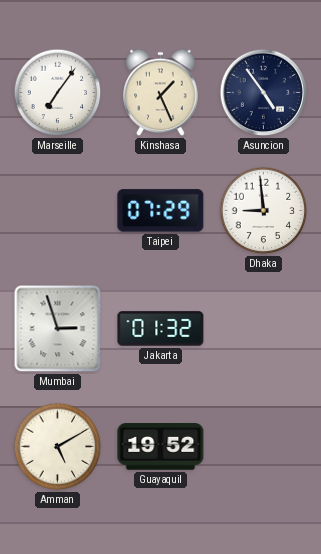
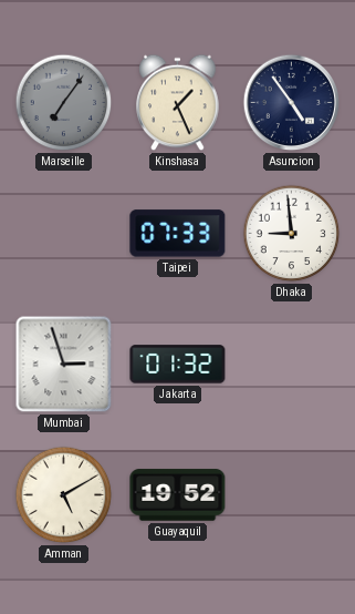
Marseille dial: white -> grey (64, 103)
Taipei: 07:29 -> 07:33 (178, 234)
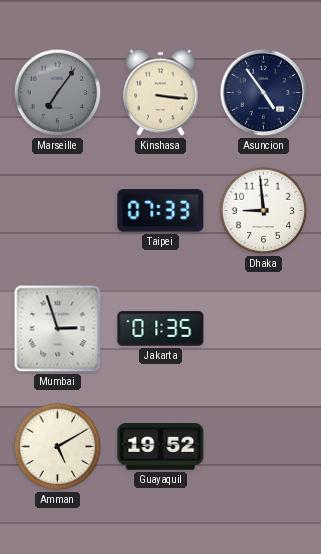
Kinshasa: 1:26 -> 3:16 (161, 93)
Jakarta: 01:32 -> 01:35 (161, 329)
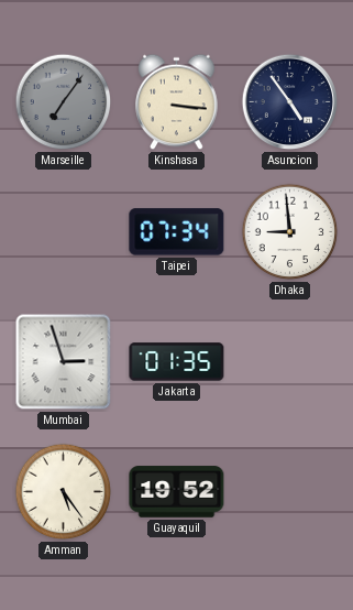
Taipei: 07:33 -> 07:34 (177, 232)
Amman: 5:10 -> 5:24 (64, 492)
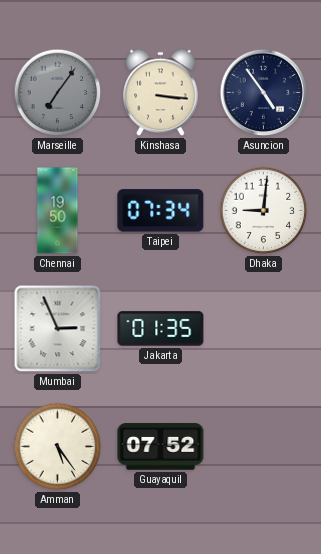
Chennai: none -> 19:50 (58, 211)
Dhaka: 8:59 -> 9:01 (264, 211)
Mumbai: 2:57 -> 2:56 (58, 329)
Guayaquil: 19:52 -> 07:52 (161, 447)
